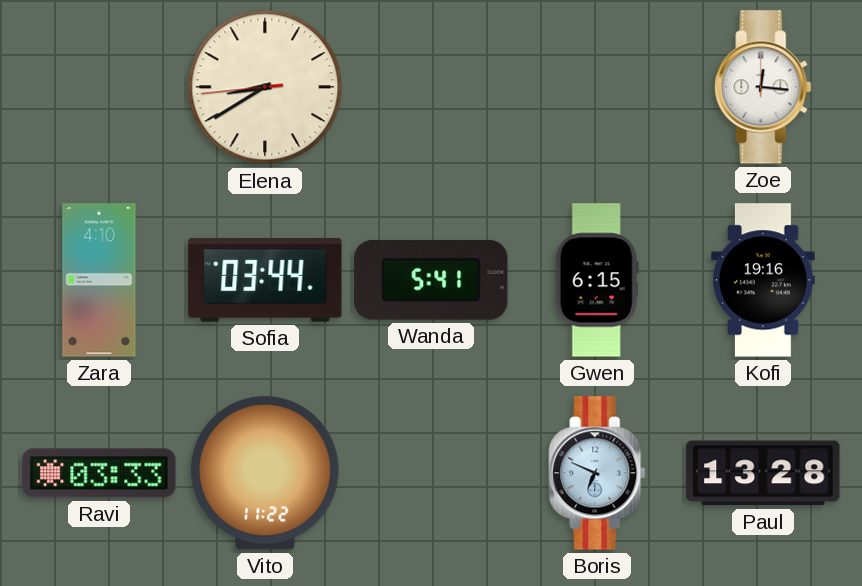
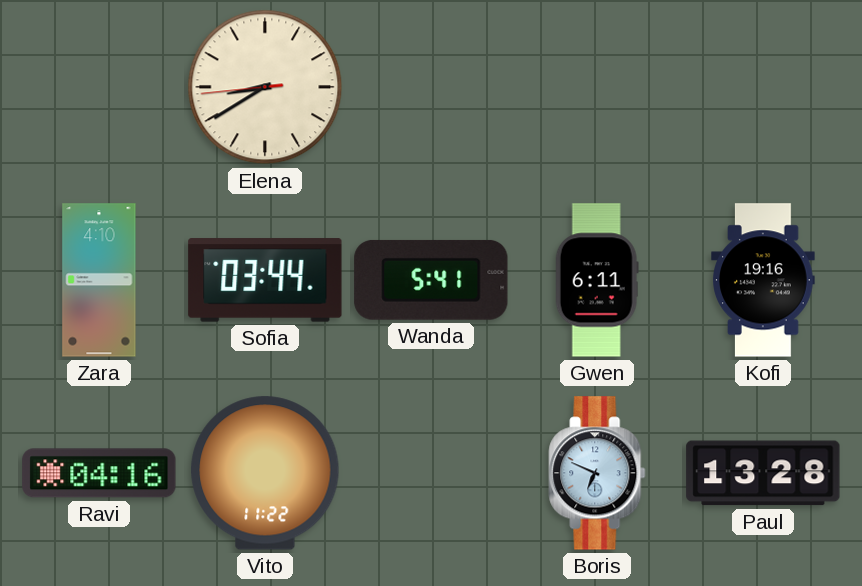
Zoe: 12:16 -> none (763, 87)
Gwen: 6:15 -> 6:11 (597, 280)
Ravi: 03:33 -> 04:16 (99, 473)
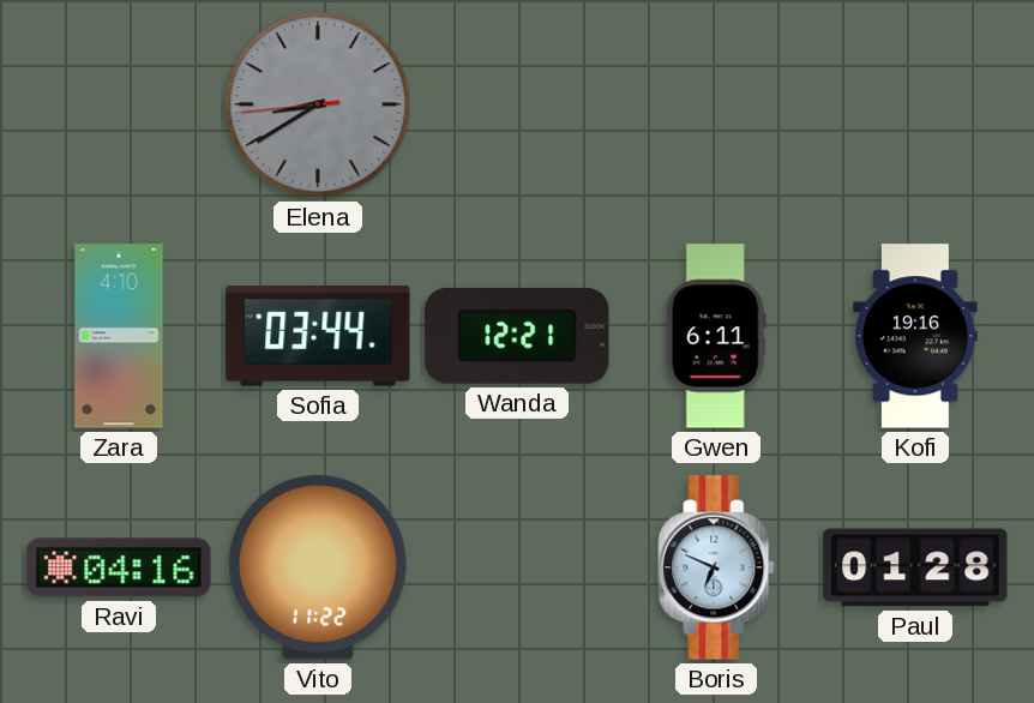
Elena dial: cream -> grey (318, 104)
Wanda: 5:41 -> 12:21 (517, 336)
Paul: 13:28 -> 01:28 (915, 567)
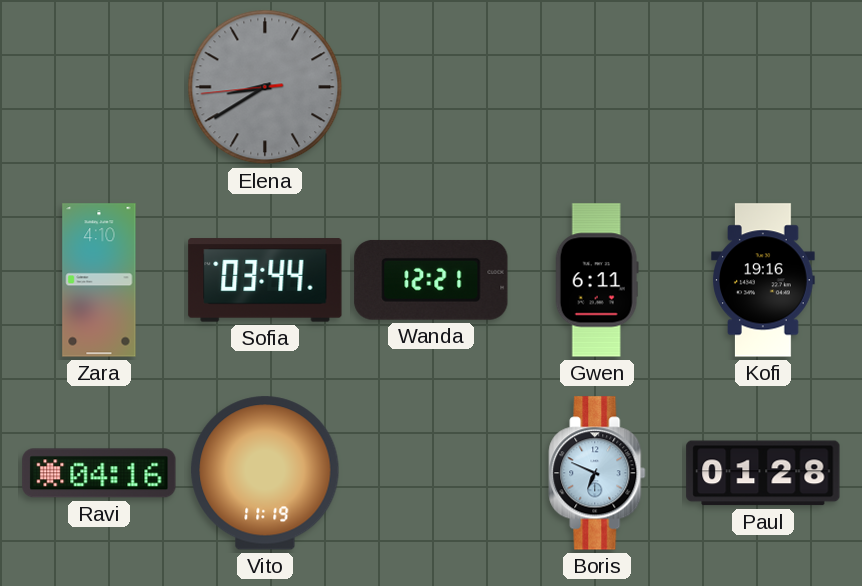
Vito: 11:22 -> 11:19 (265, 473)
